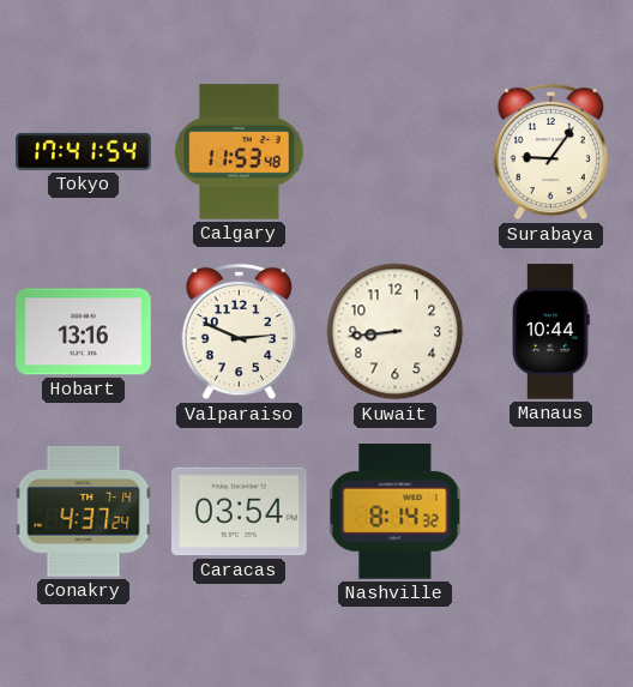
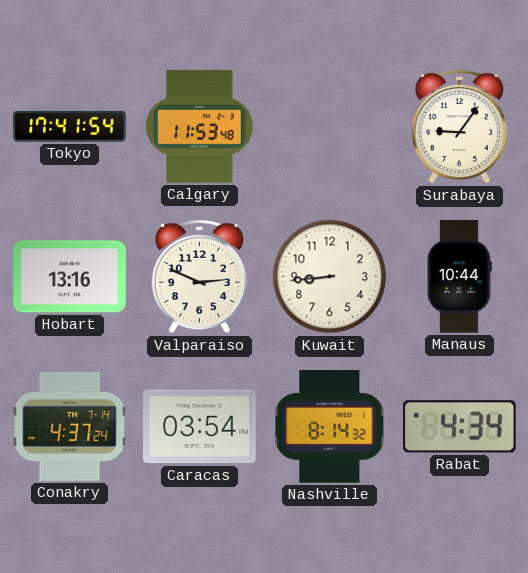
Rabat: none -> 4:34 (460, 427)
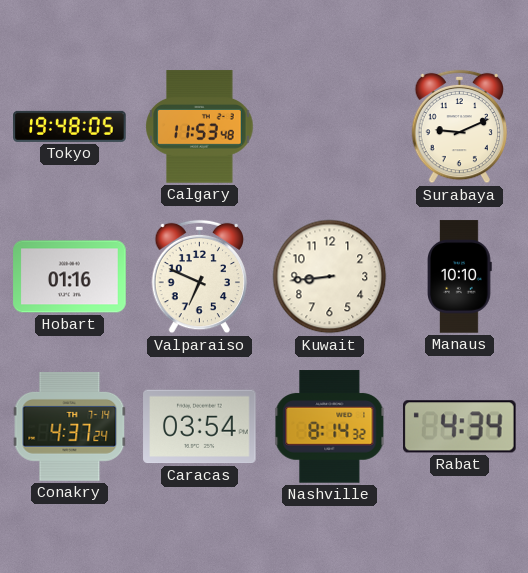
Tokyo: 17:41 -> 19:48 (70, 126)
Surabaya: 9:06 -> 9:11 (460, 127)
Hobart: 13:16 -> 01:16 (70, 277)
Valparaiso: 2:49 -> 6:49 (200, 277)
Manaus: 10:44 -> 10:10 (460, 277)
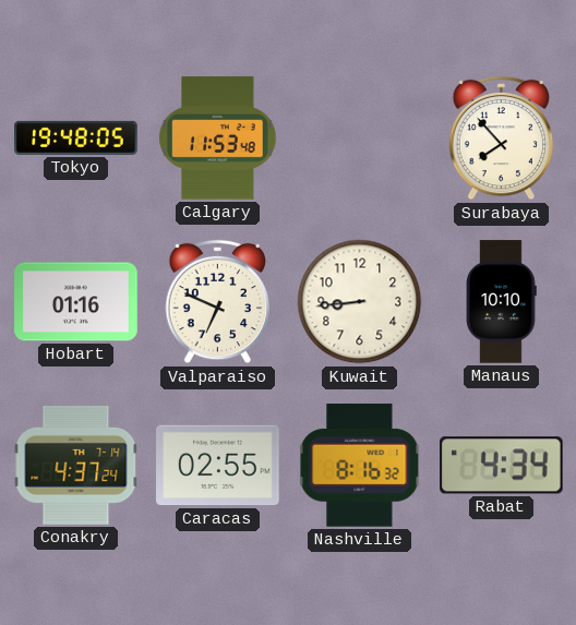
Surabaya: 9:11 -> 7:53 (502, 139)
Caracas: 03:54 -> 02:55 (218, 466)
Nashville: 8:14 -> 8:16 (360, 466)
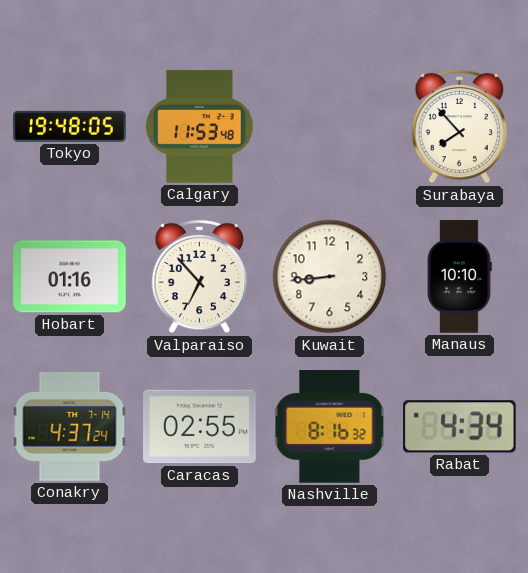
Valparaiso: 6:49 -> 6:53 (200, 277)
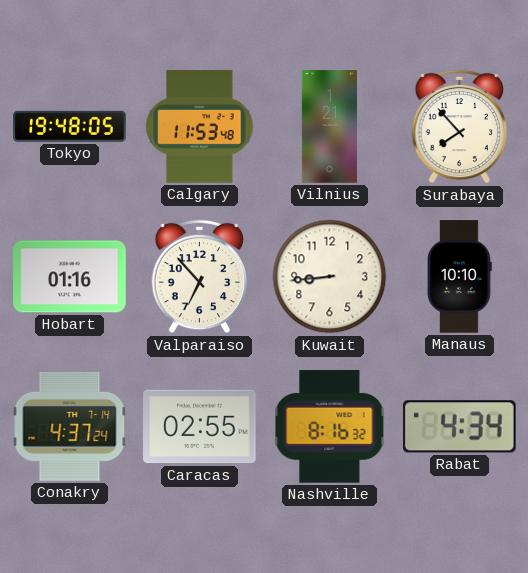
Vilnius: none -> 1:21 (329, 127)
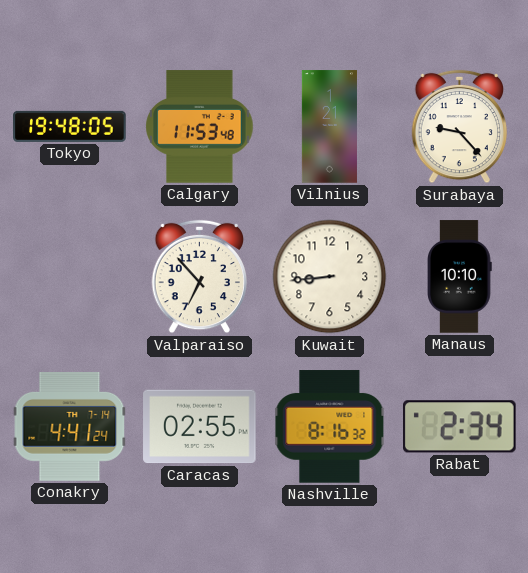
Surabaya: 7:53 -> 9:23 (460, 127)
Hobart: 01:16 -> none (70, 277)
Conakry: 4:37 -> 4:41 (70, 427)
Rabat: 4:34 -> 2:34 (460, 427)
